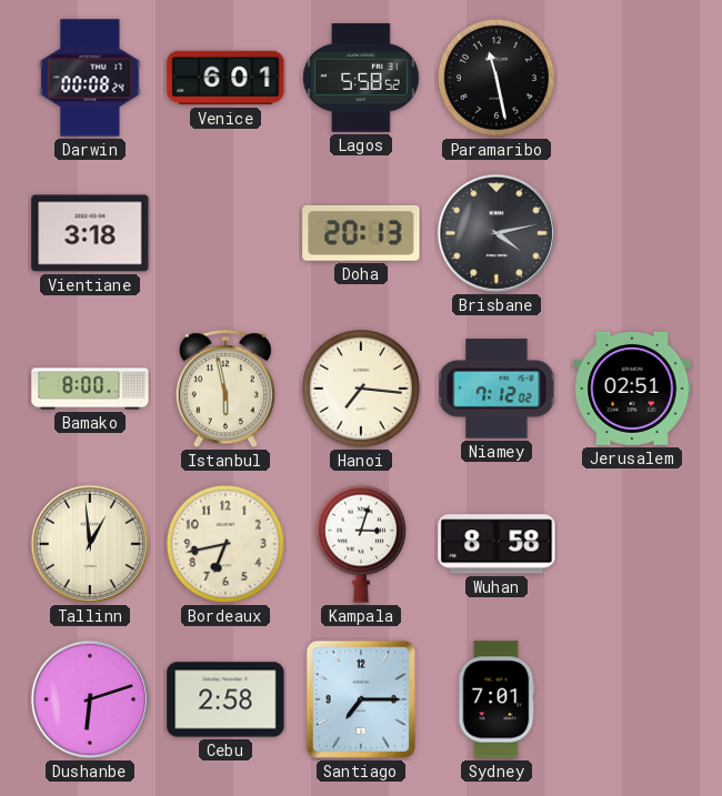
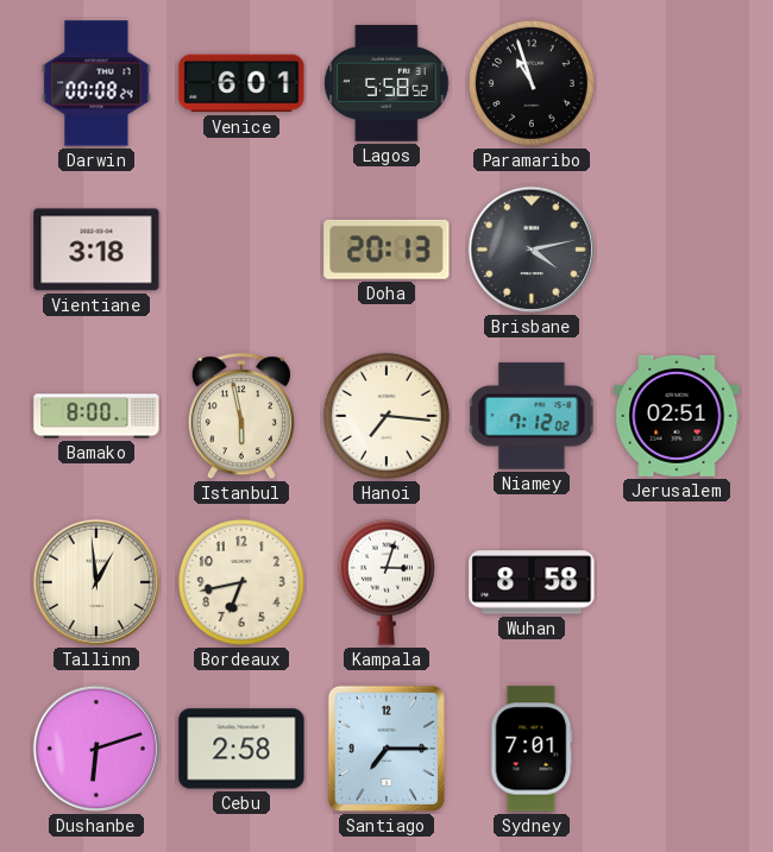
Paramaribo: 11:28 -> 10:57 (532, 83)
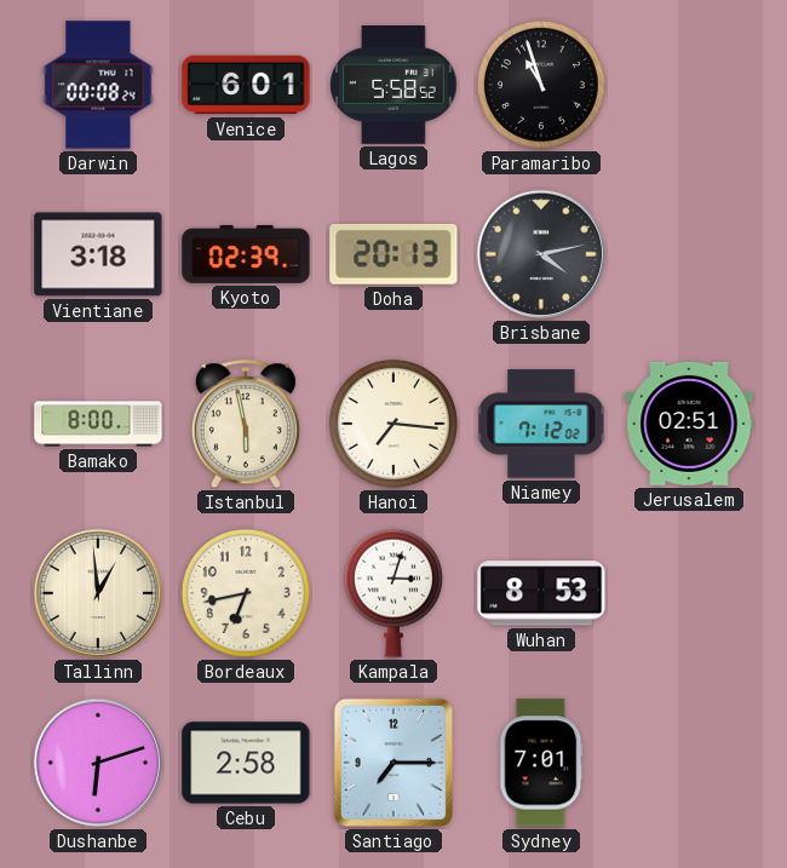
Kyoto: none -> 02:39 (246, 254)
Wuhan: 8:58 -> 8:53 (541, 593)
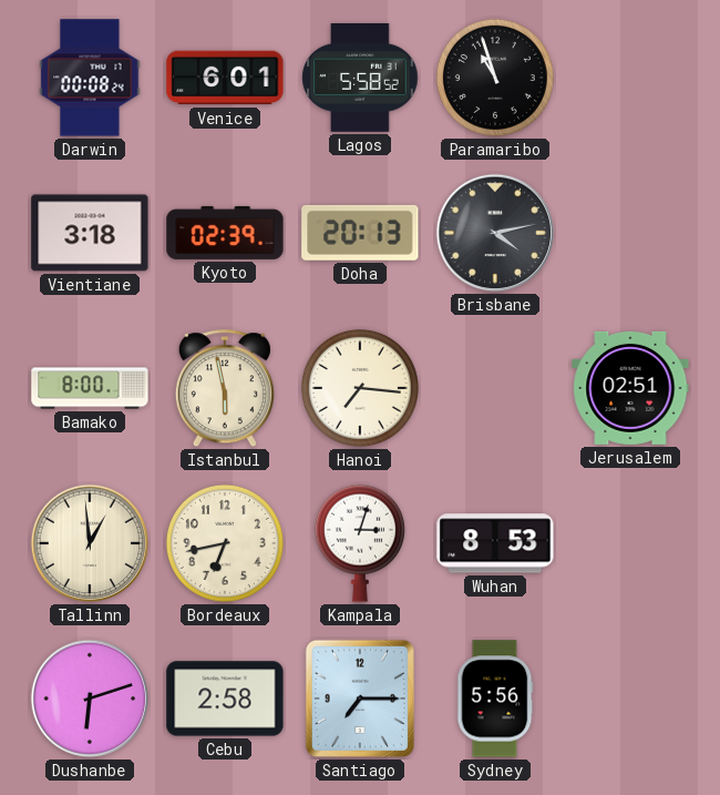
Niamey: 7:12 -> none (541, 424)
Sydney: 7:01 -> 5:56 (495, 699)
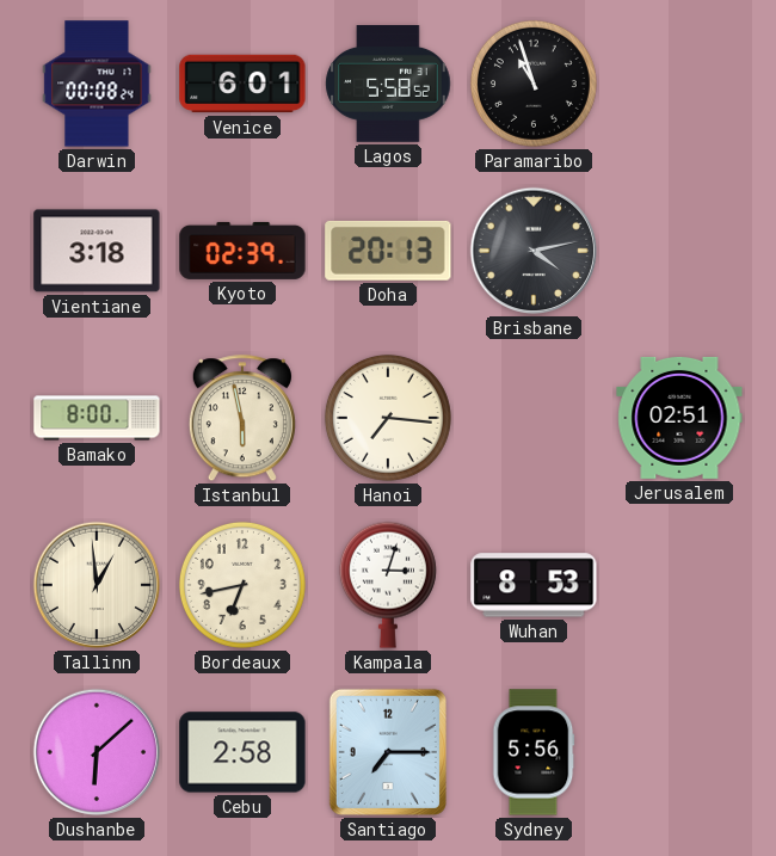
Dushanbe: 6:12 -> 6:08 (97, 752)
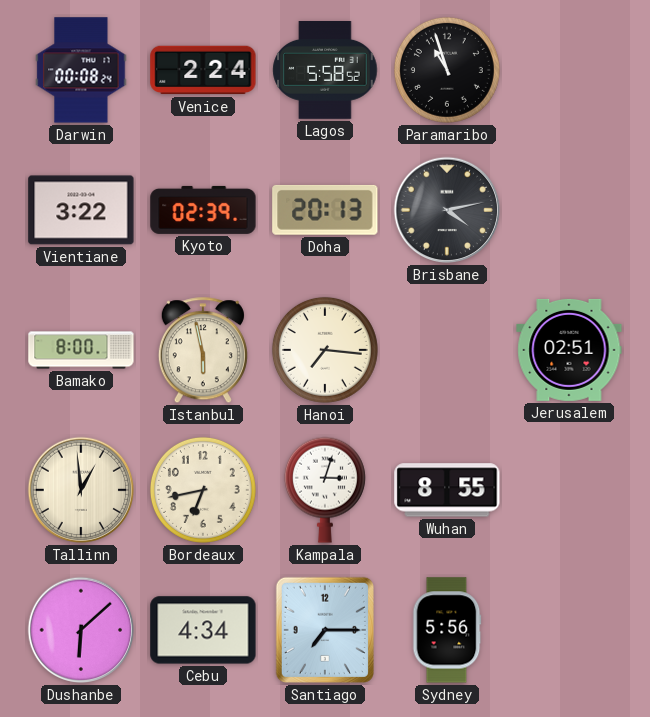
Venice: 6:01 -> 2:24 (203, 70)
Vientiane: 3:18 -> 3:22 (81, 210)
Wuhan: 8:53 -> 8:55 (447, 490)
Cebu: 2:58 -> 4:34 (203, 630)
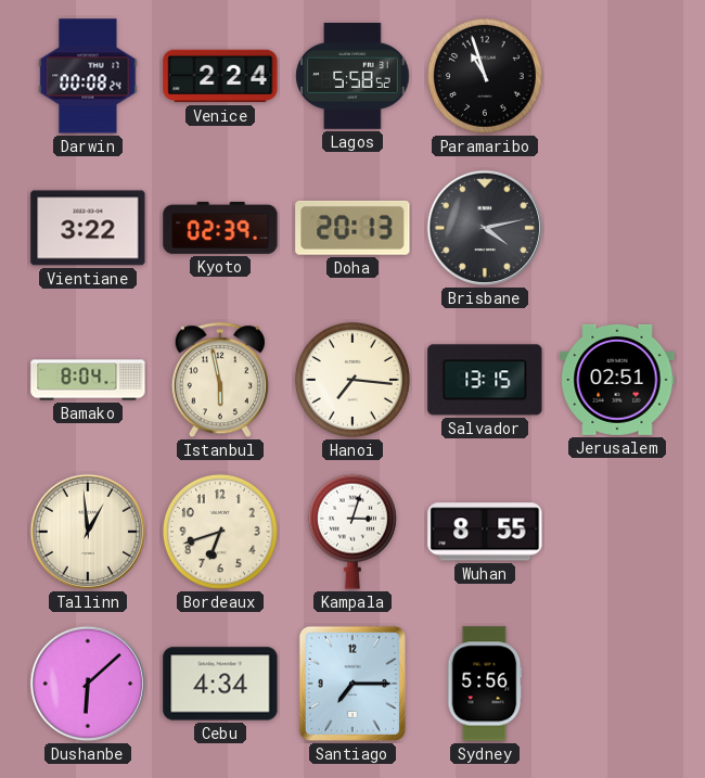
Bamako: 8:00 -> 8:04 (88, 380)
Salvador: none -> 13:15 (485, 380)
Bordeaux: 6:43 -> 6:42 (220, 532)
